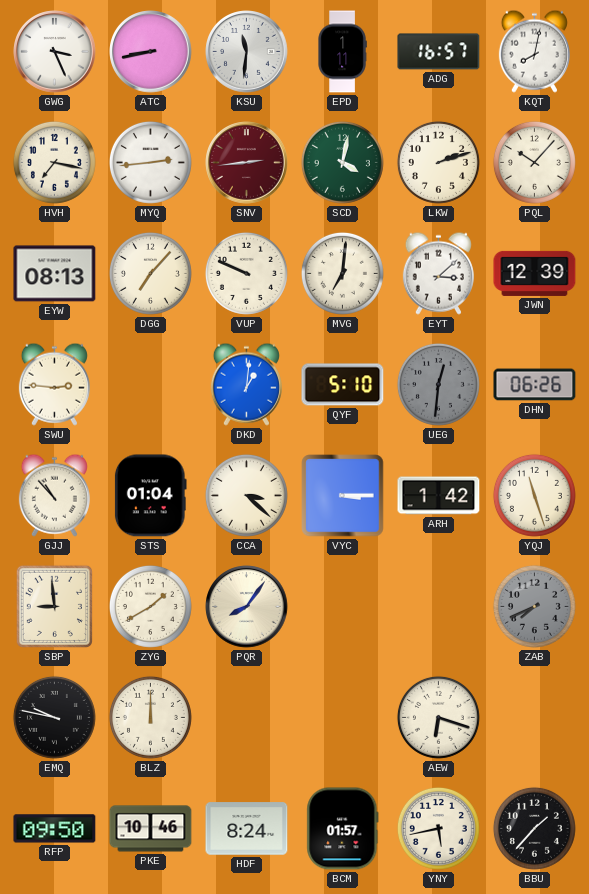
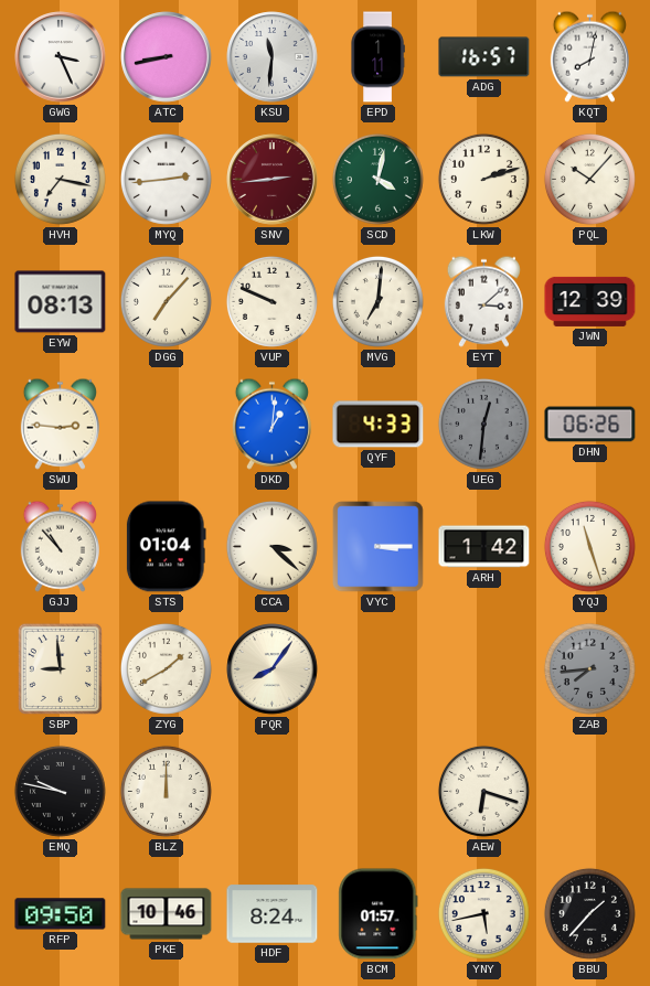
QYF: 5:10 -> 4:33 (379, 425)
ZAB: 7:41 -> 7:44 (589, 668)
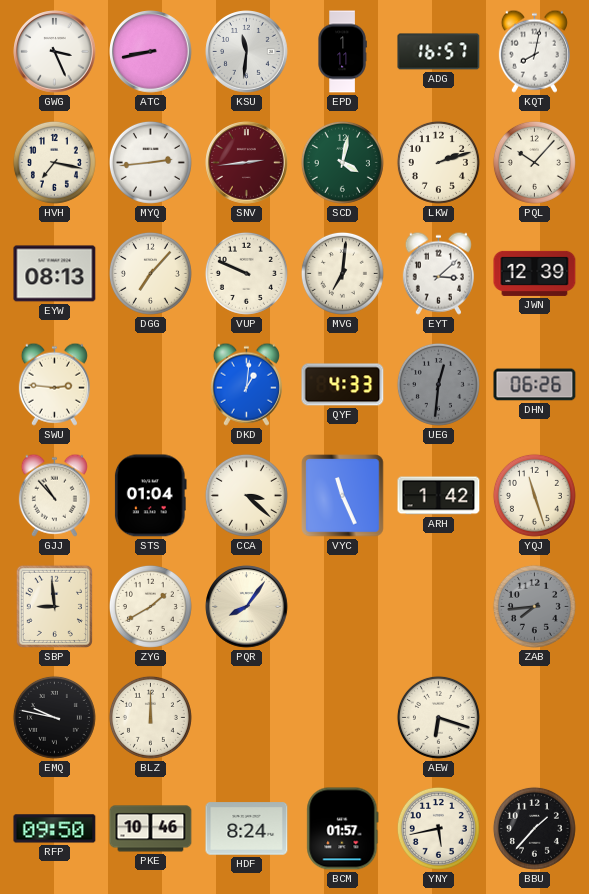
VYC: 3:15 -> 11:26 (343, 496)
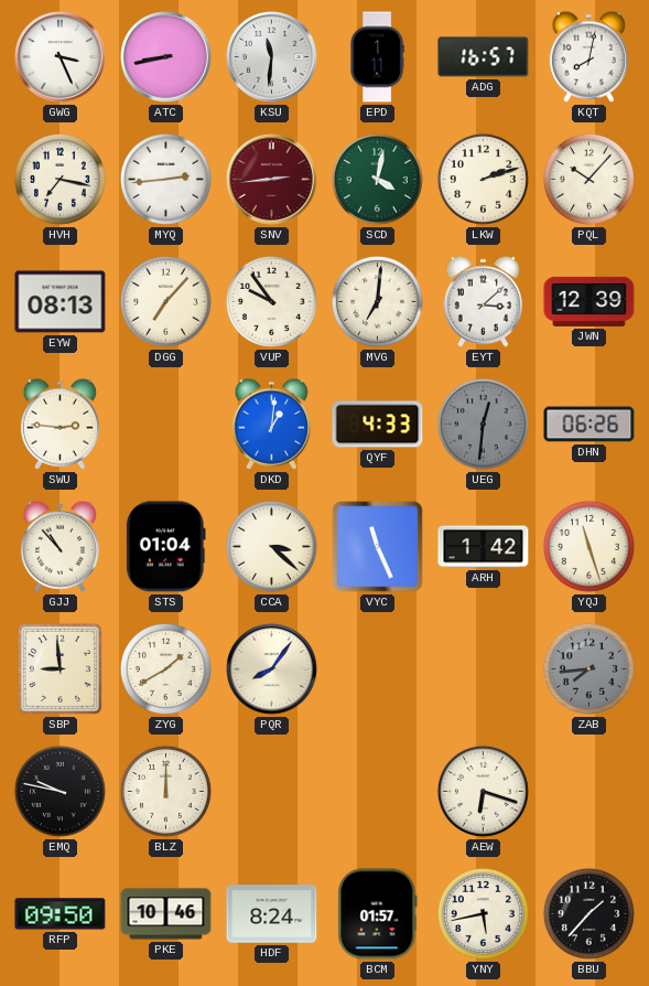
VUP: 9:49 -> 9:54 (271, 301)
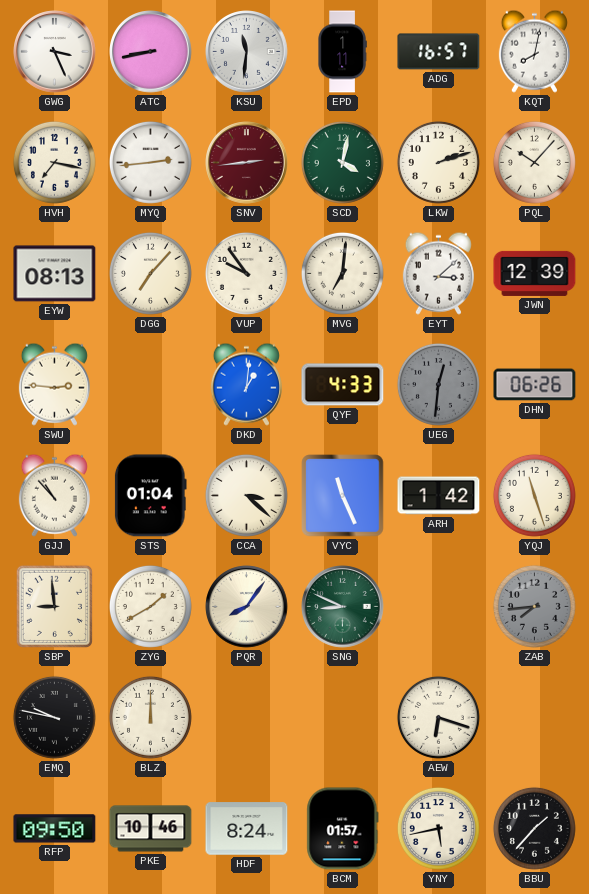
SNG: none -> 8:49 (343, 607)
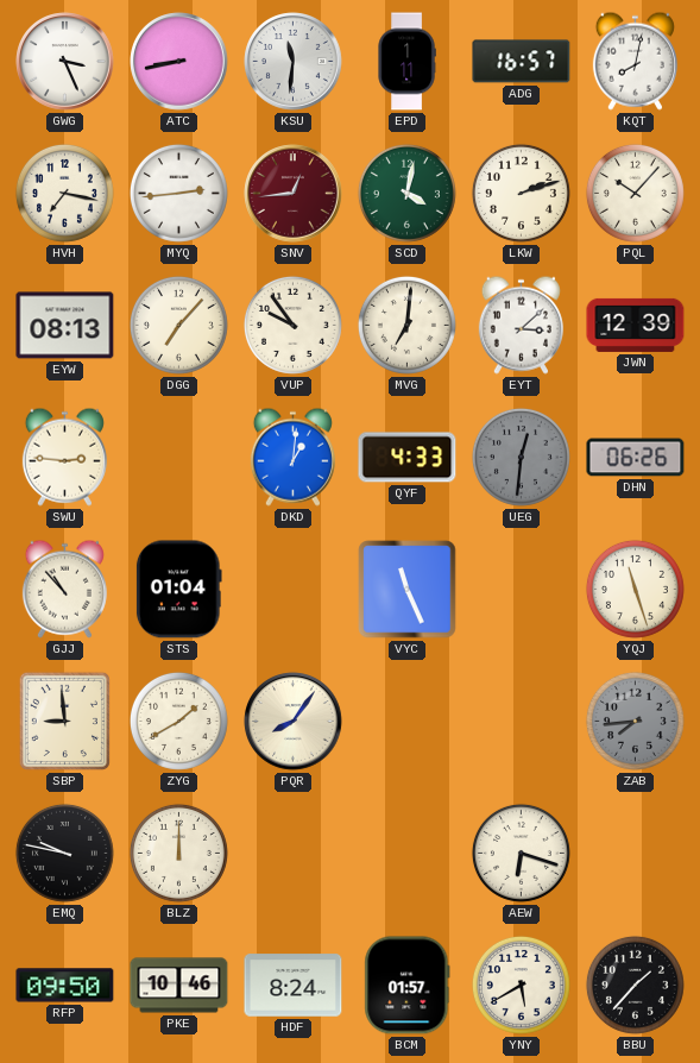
SNV: 2:44 -> 12:44 (294, 194)
CCA: 3:22 -> none (246, 495)
ARH: 1:42 -> none (439, 496)
SNG: 8:49 -> none (343, 607)
YNY: 5:43 -> 5:40 (521, 985)
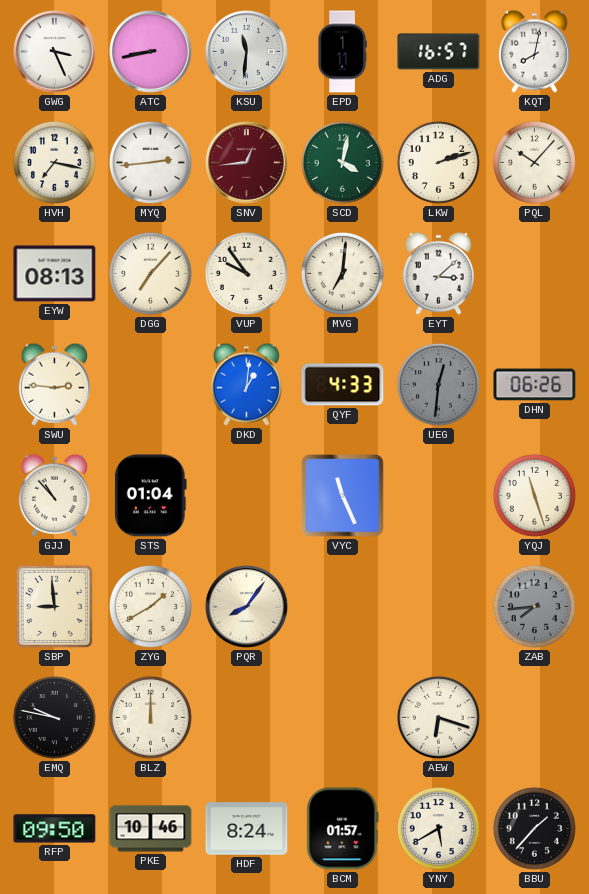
JWN: 12:39 -> none (636, 325)
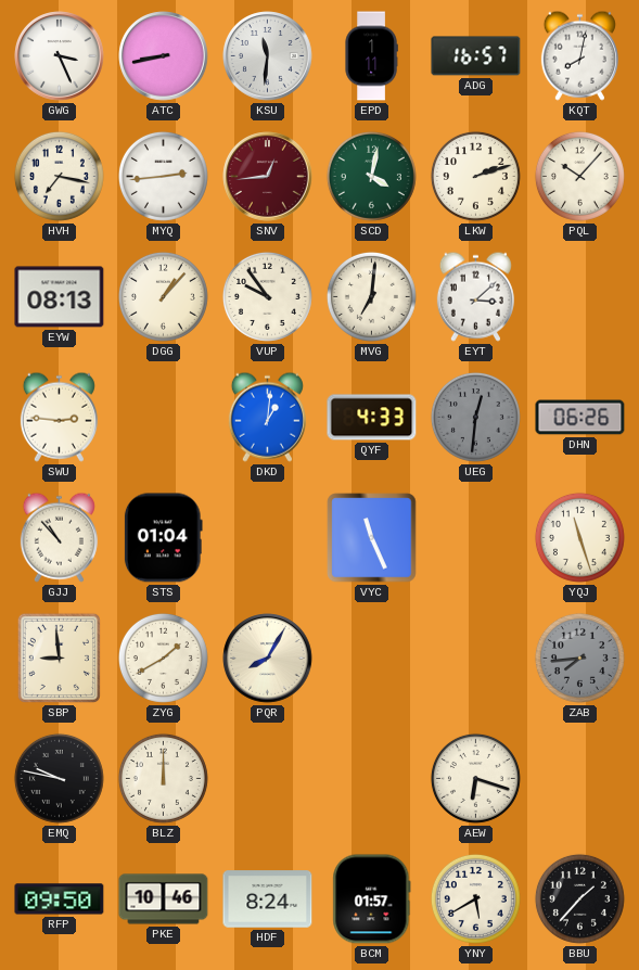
DGG: 7:07 -> 1:07 (163, 296)
PQR: 8:06 -> 8:05 (268, 659)
